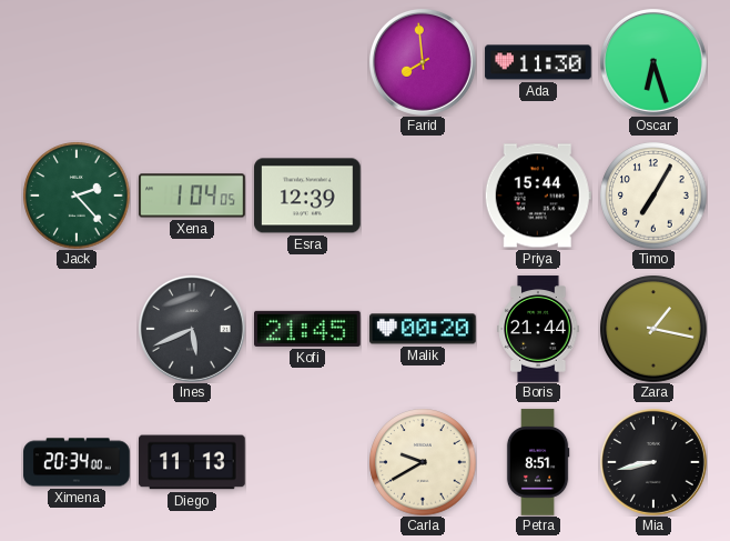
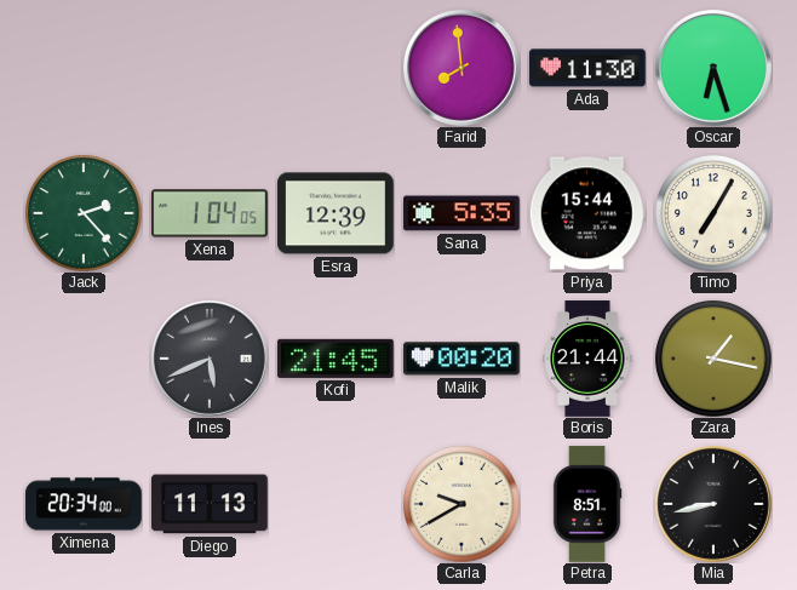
Sana: none -> 5:35 (461, 213)
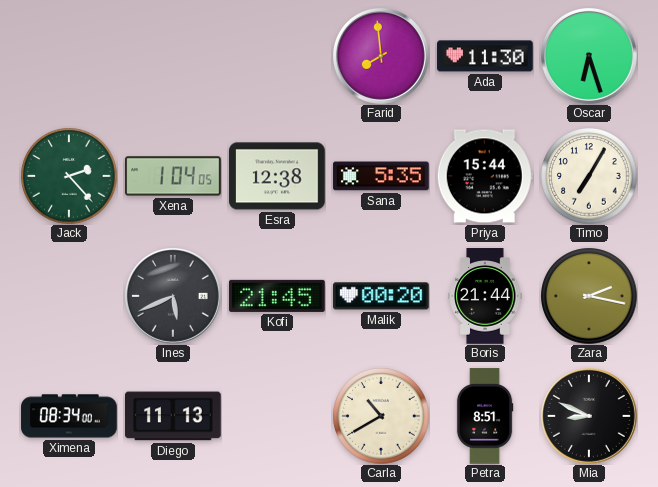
Esra: 12:39 -> 12:38 (277, 176)
Zara: 1:17 -> 2:17 (589, 296)
Ximena: 20:34 -> 08:34 (69, 416)
Carla: 9:40 -> 10:40 (381, 416)
Mia: 8:43 -> 8:49 (589, 416)
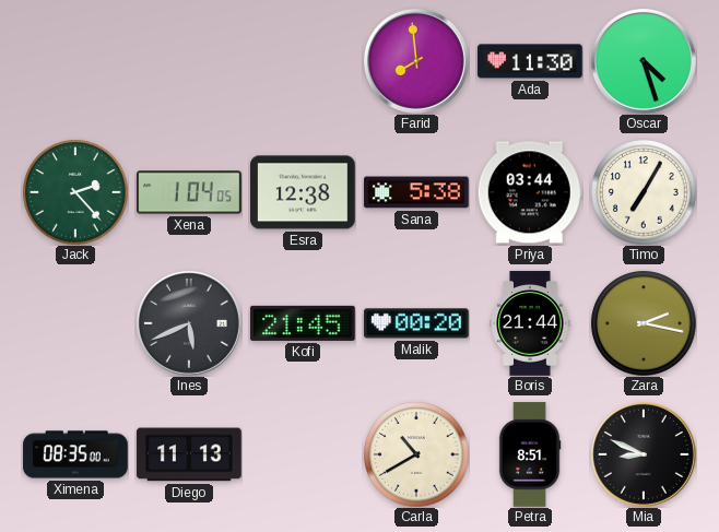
Oscar: 6:27 -> 4:27 (644, 61)
Sana: 5:35 -> 5:38 (416, 192)
Priya: 15:44 -> 03:44 (530, 192)
Ximena: 08:34 -> 08:35 (75, 454)
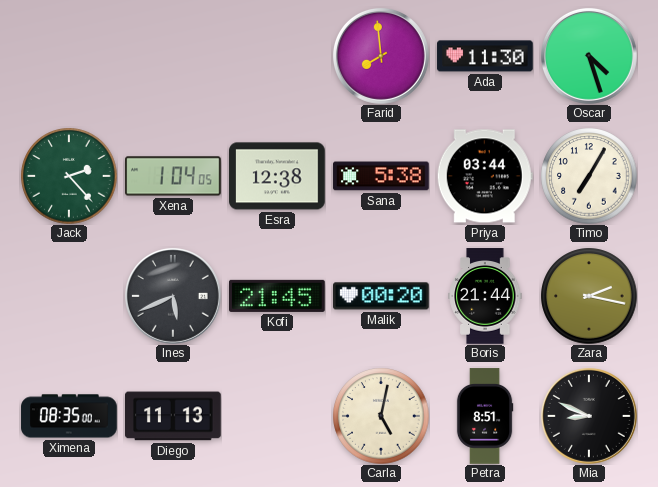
Carla: 10:40 -> 5:02 (381, 416)
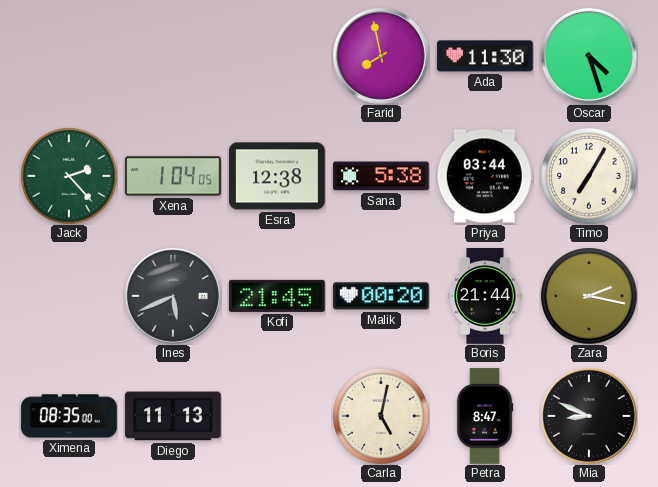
Farid: 7:59 -> 7:58 (381, 56)
Petra: 8:51 -> 8:47 (485, 416)
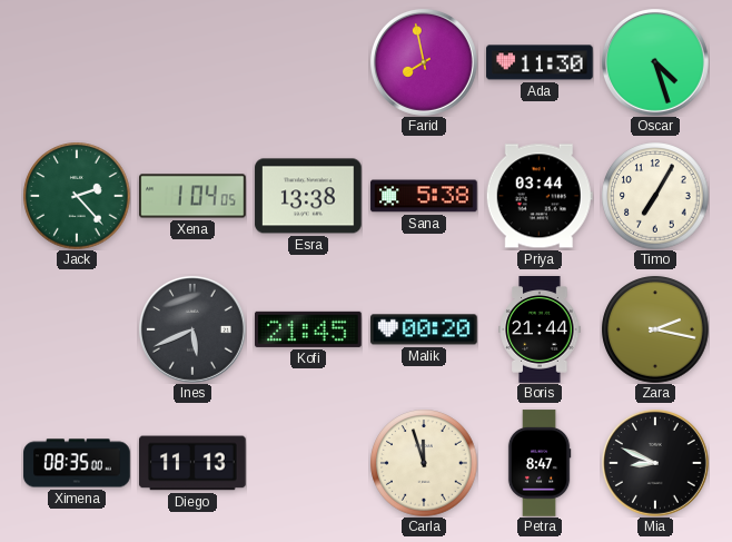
Esra: 12:38 -> 13:38 (308, 196)
Carla: 5:02 -> 11:57 (424, 463)
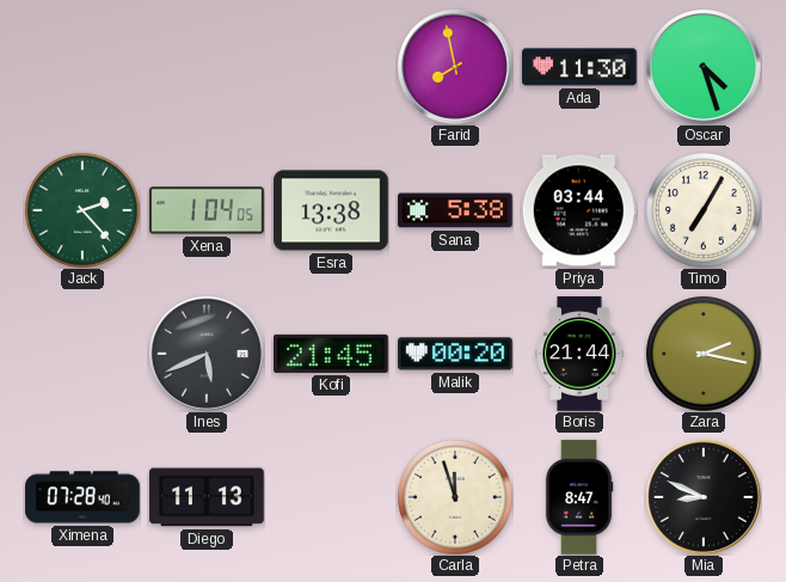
Ximena: 08:35 -> 07:28 (82, 497)
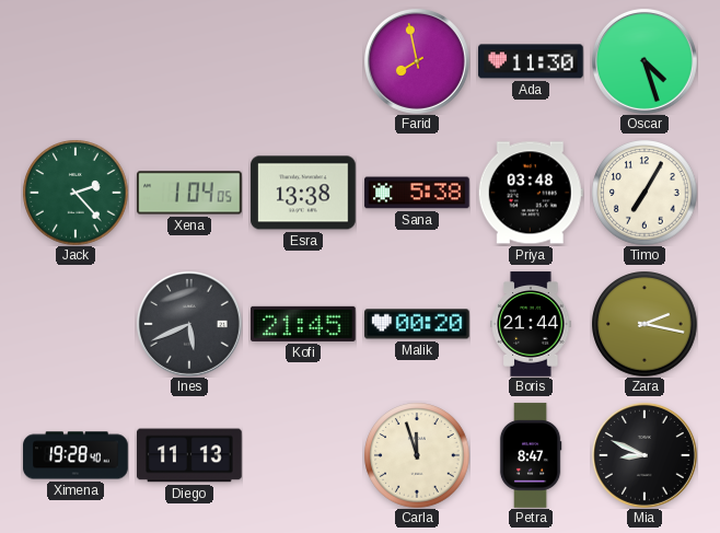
Priya: 03:44 -> 03:48 (531, 193)
Ximena: 07:28 -> 19:28 (76, 455)
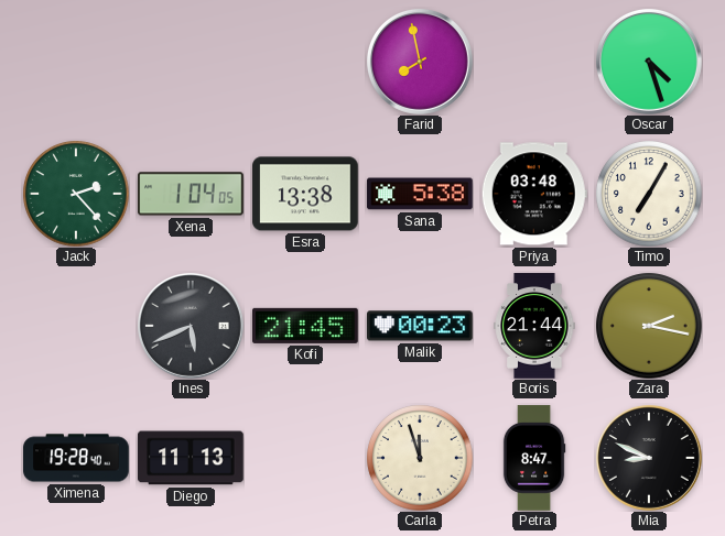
Ada: 11:30 -> none (531, 61)
Malik: 00:20 -> 00:23 (421, 326)
